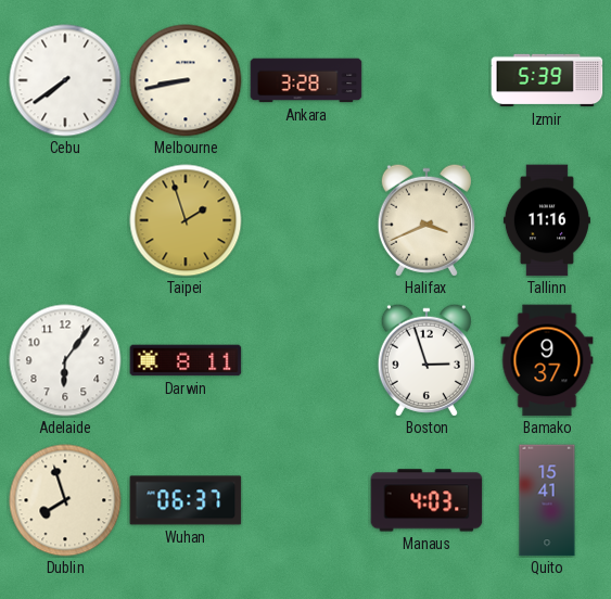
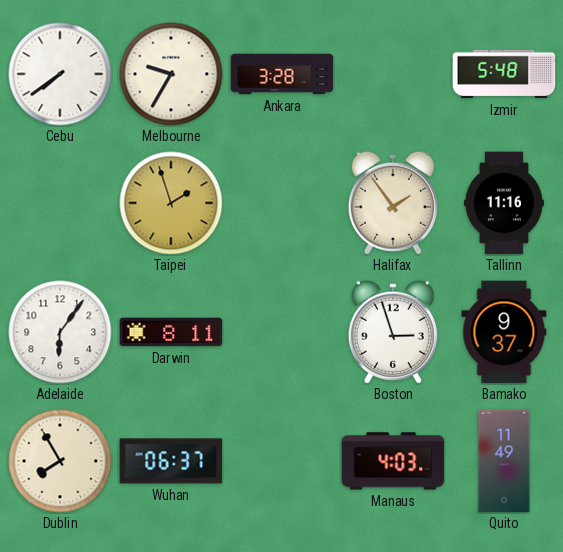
Melbourne: 8:43 -> 9:35 (171, 74)
Izmir: 5:39 -> 5:48 (504, 74)
Halifax: 3:41 -> 1:54 (393, 203)
Dublin: 7:57 -> 7:55 (60, 461)
Quito: 15:41 -> 11:49 (504, 461)
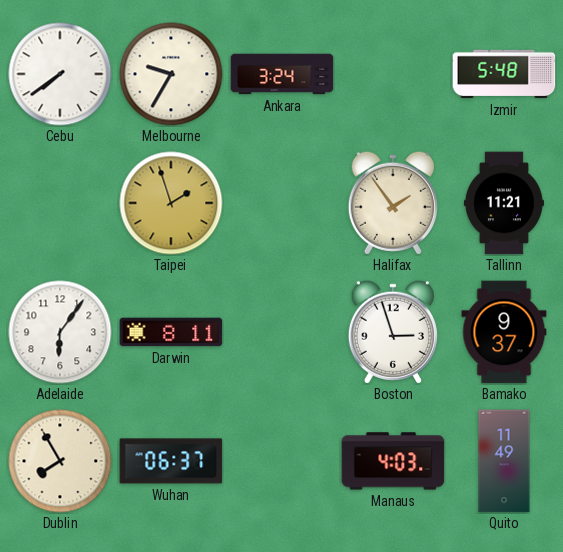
Ankara: 3:28 -> 3:24 (282, 74)
Tallinn: 11:16 -> 11:21 (504, 203)
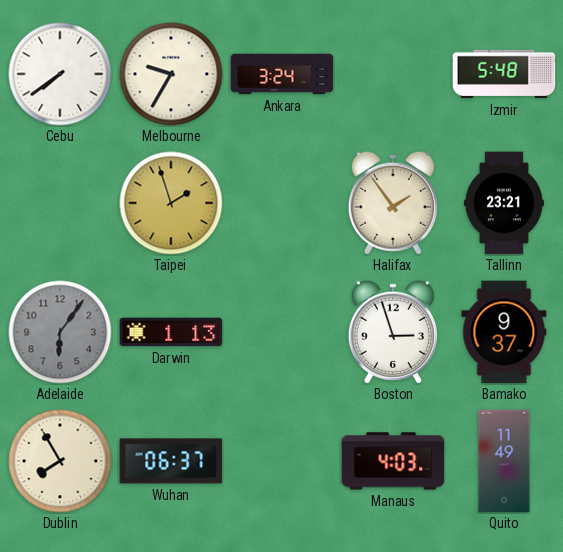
Tallinn: 11:21 -> 23:21 (504, 203)
Adelaide dial: white -> grey (60, 332)
Darwin: 8:11 -> 1:13 (171, 332)
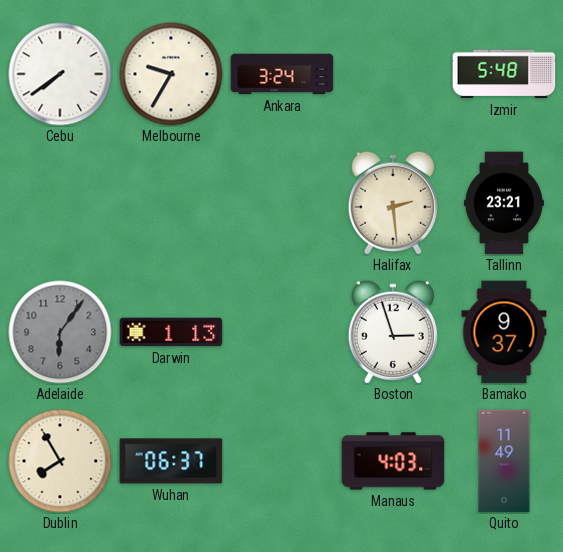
Taipei: 1:57 -> none (171, 203)
Halifax: 1:54 -> 2:29 (393, 203)
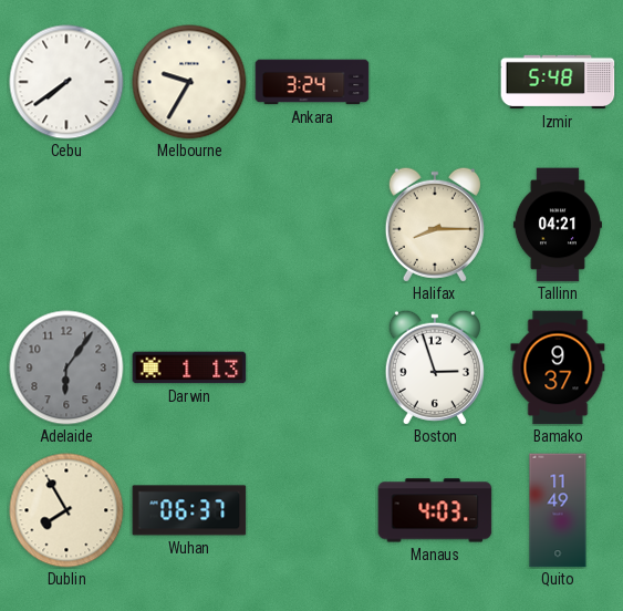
Halifax: 2:29 -> 8:15 (435, 225)
Tallinn: 23:21 -> 04:21 (558, 225)
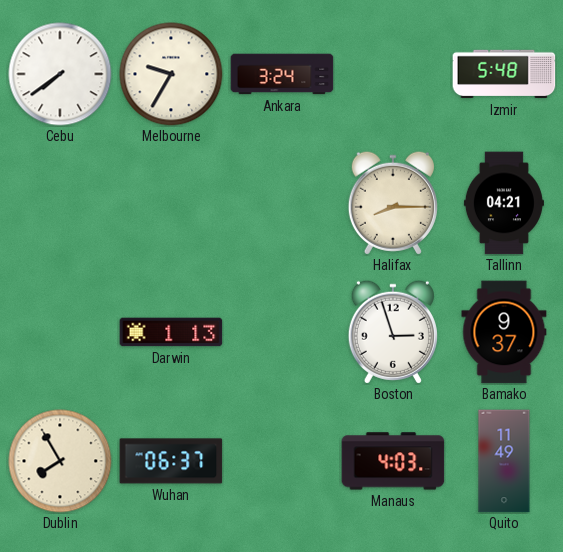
Adelaide: 6:06 -> none (66, 367)
